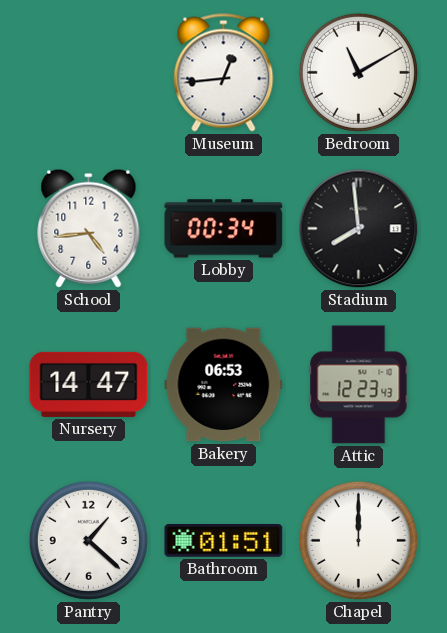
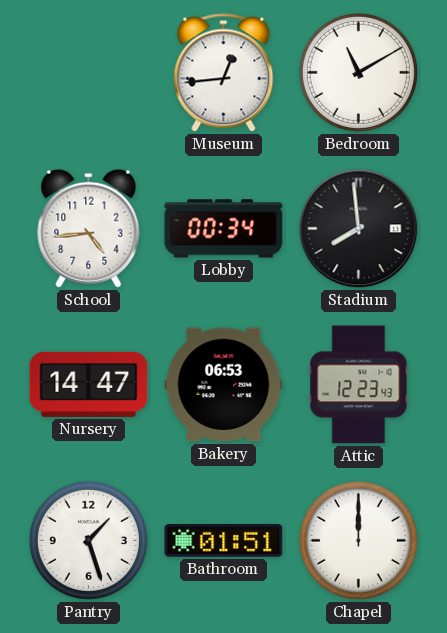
Pantry: 1:22 -> 1:27 (88, 540)
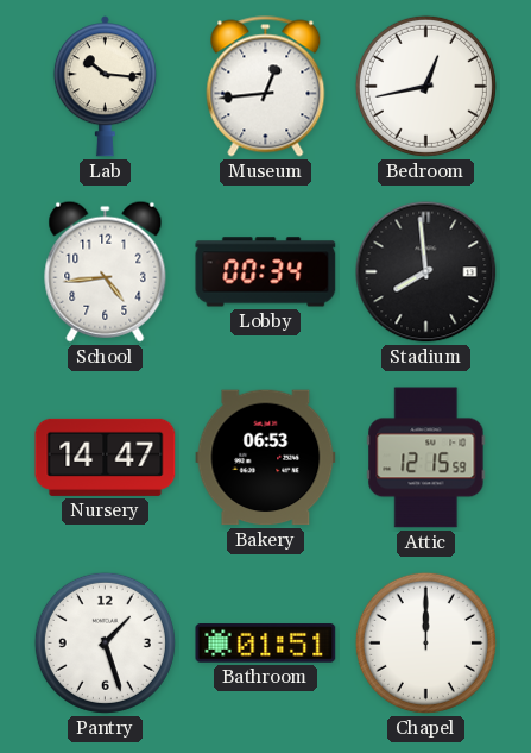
Lab: none -> 10:16 (105, 87)
Bedroom: 11:10 -> 12:43 (425, 86)
Attic: 12:23 -> 12:15 (426, 458)
